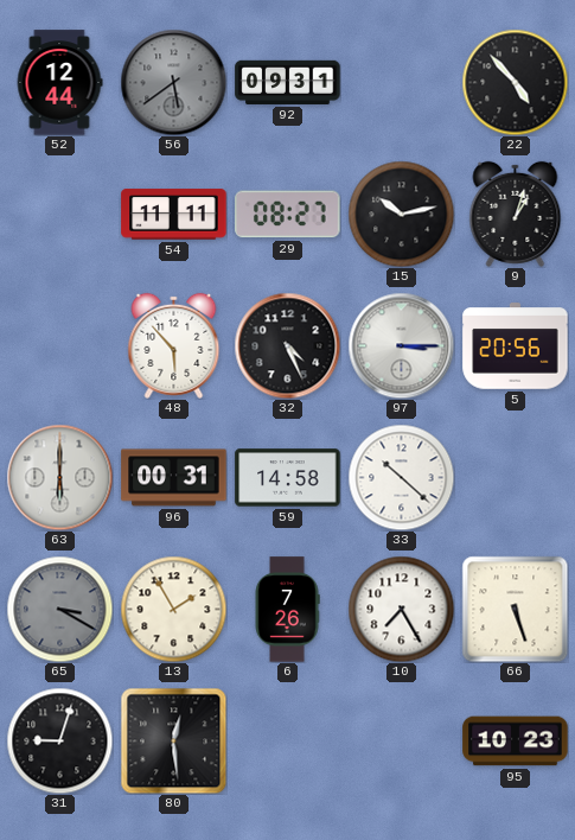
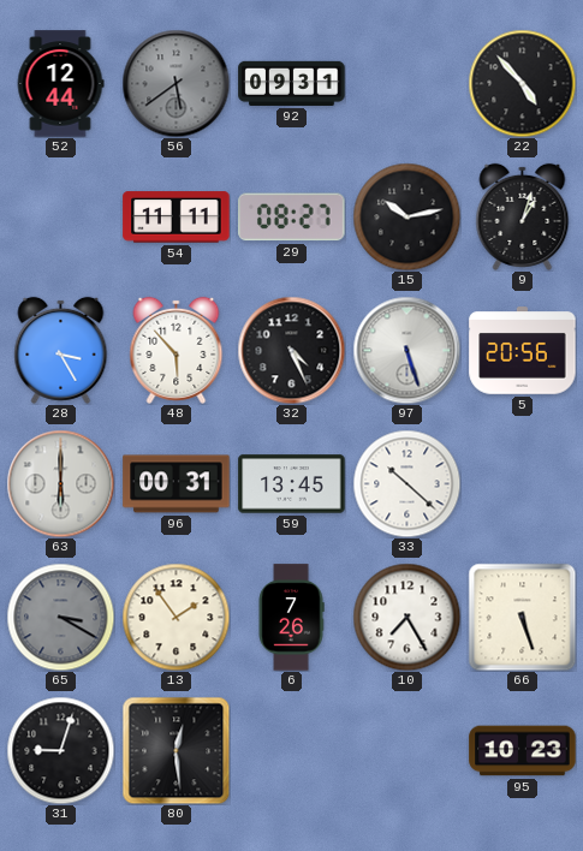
28: none -> 3:25 (61, 350)
97: 3:15 -> 5:27 (406, 350)
59: 14:58 -> 13:45 (292, 484)
13: 1:55 -> 1:54 (176, 617)
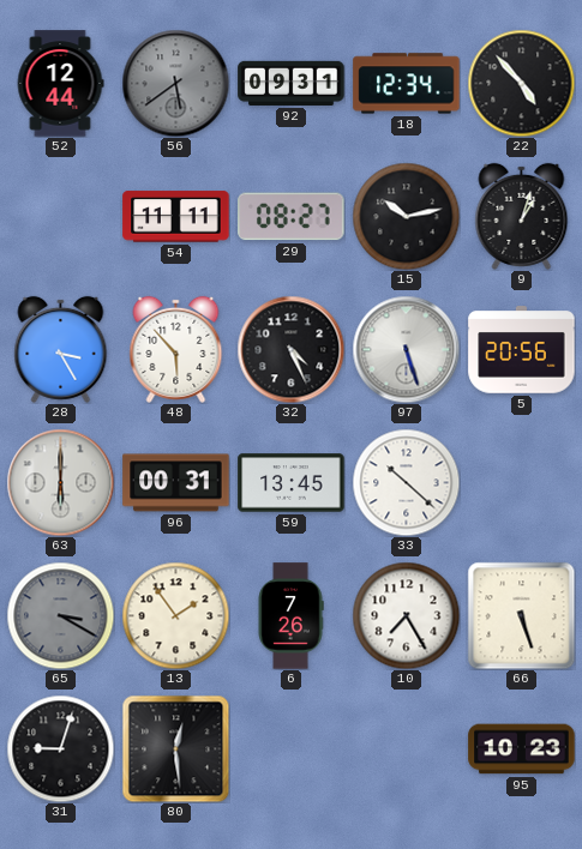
18: none -> 12:34 (407, 84)
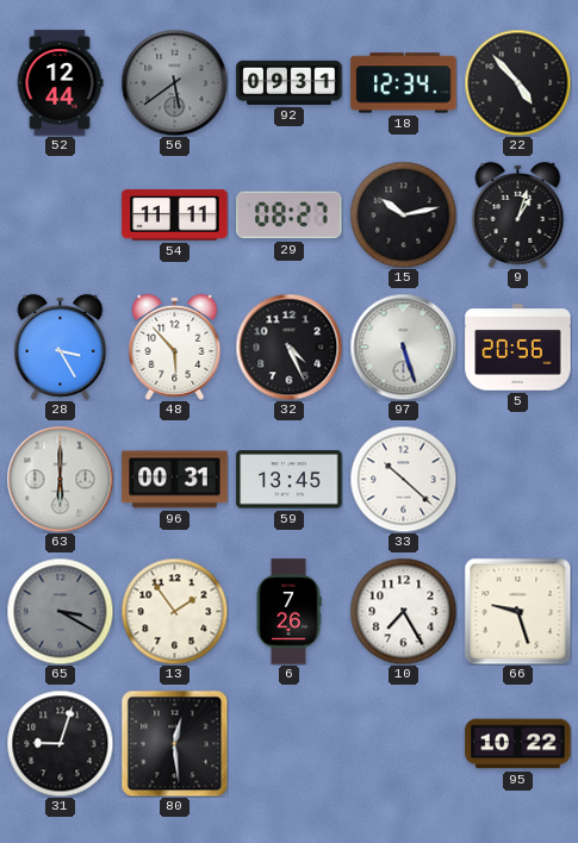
66: 5:27 -> 9:27 (517, 611)
95: 10:23 -> 10:22 (518, 744)
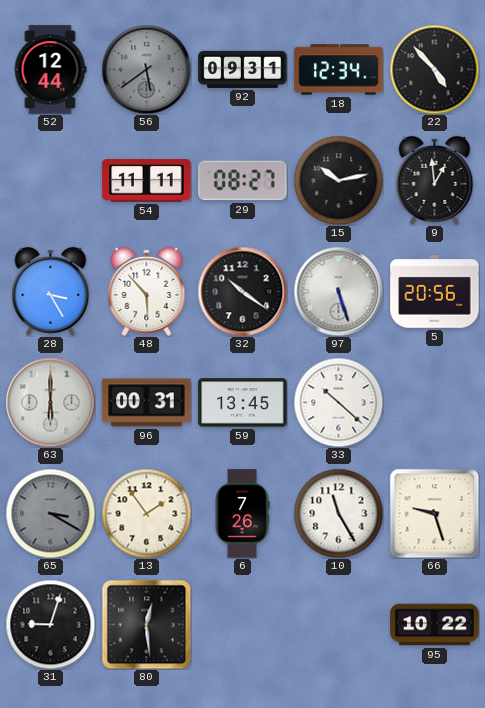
9: 1:03 -> 12:59 (435, 180)
32: 4:26 -> 10:21 (242, 291)
10: 7:25 -> 11:25 (338, 513)
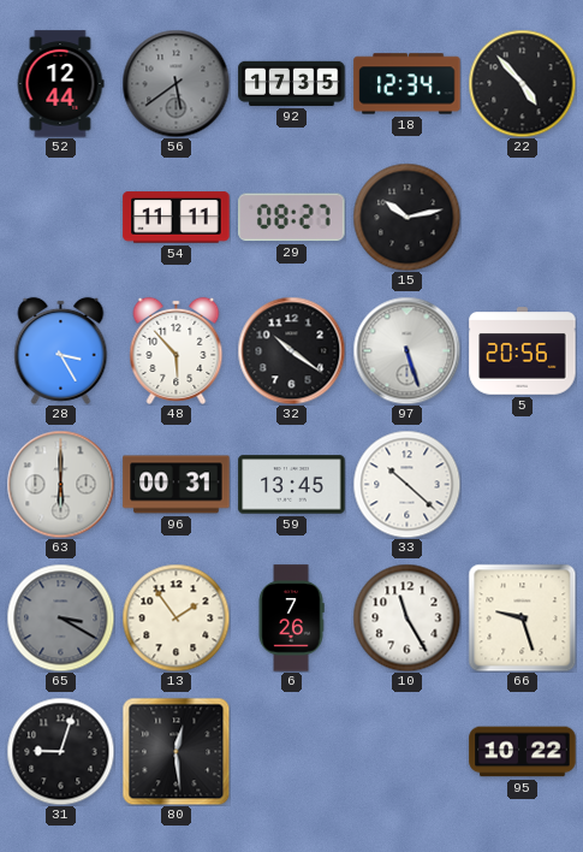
92: 09:31 -> 17:35 (292, 83)
9: 12:59 -> none (435, 180)
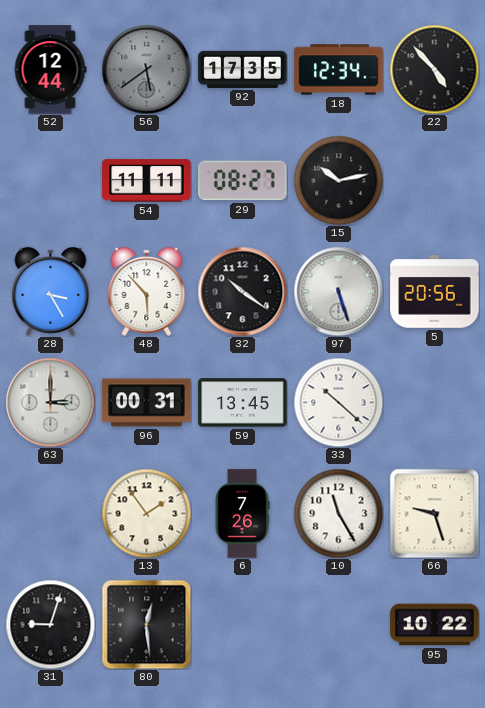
63: 6:00 -> 3:00 (50, 402)
65: 3:20 -> none (60, 617)
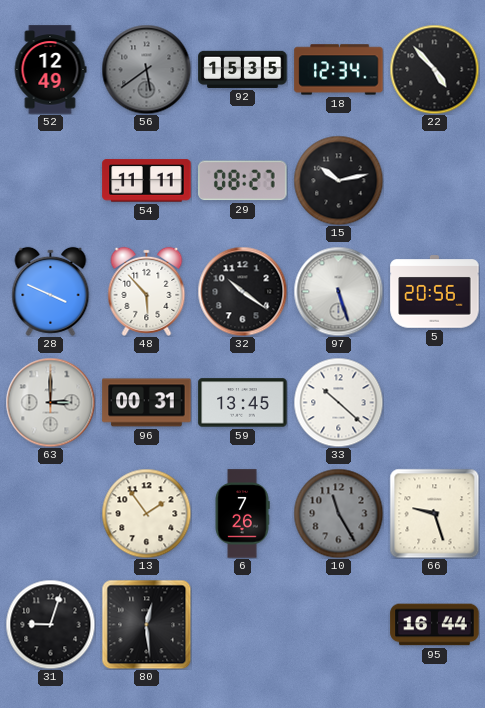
52: 12:44 -> 12:49 (50, 70)
92: 17:35 -> 15:35 (243, 69)
28: 3:25 -> 3:49 (51, 291)
10 dial: white -> grey (338, 513)
95: 10:22 -> 16:44 (435, 625)
